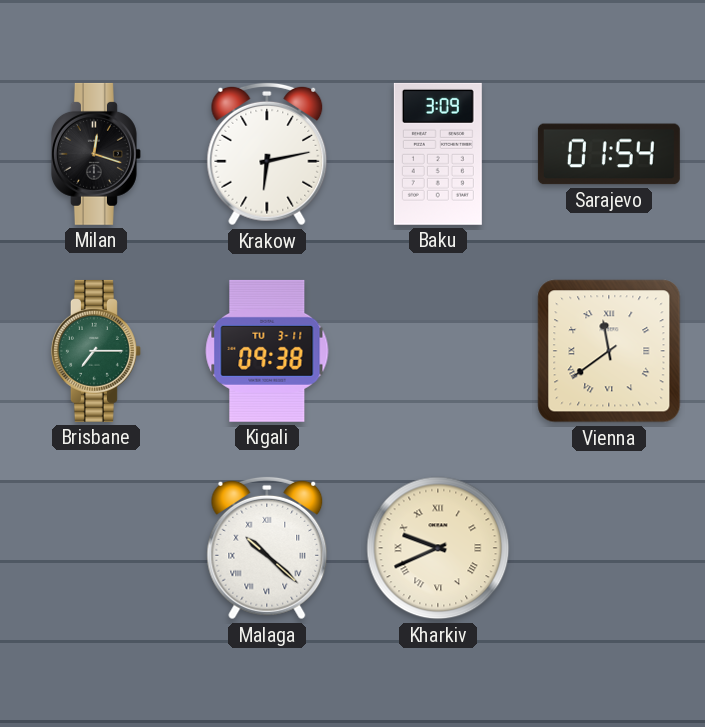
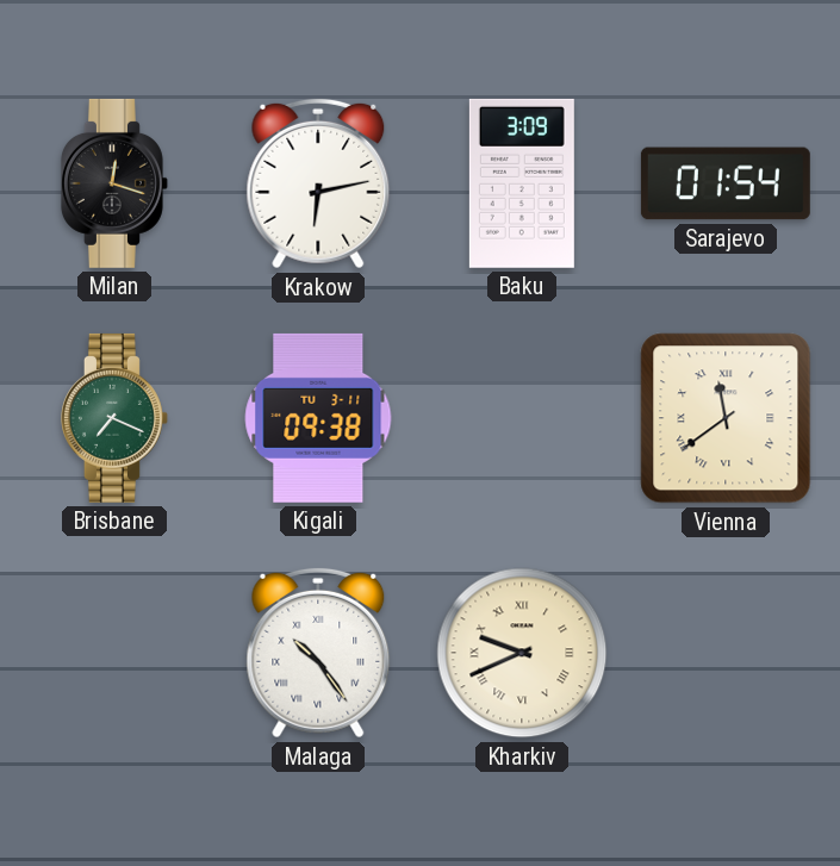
Brisbane: 7:15 -> 7:19 (114, 418)
Malaga: 10:22 -> 10:24 (318, 653)
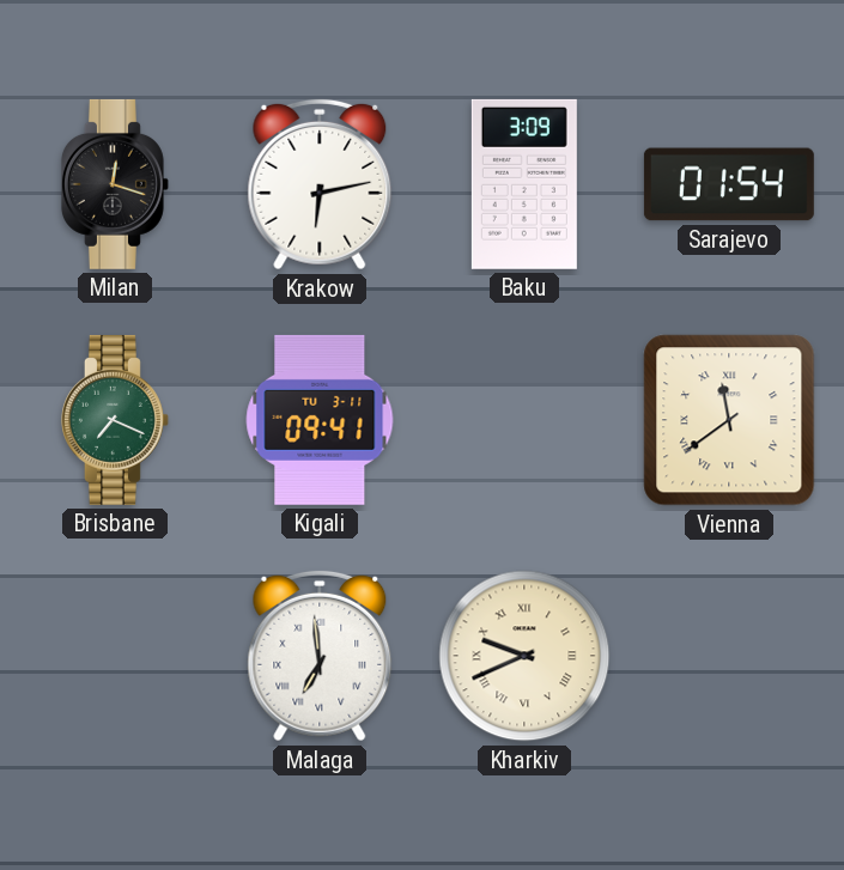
Kigali: 09:38 -> 09:41 (320, 420)
Malaga: 10:24 -> 6:59 (320, 656)
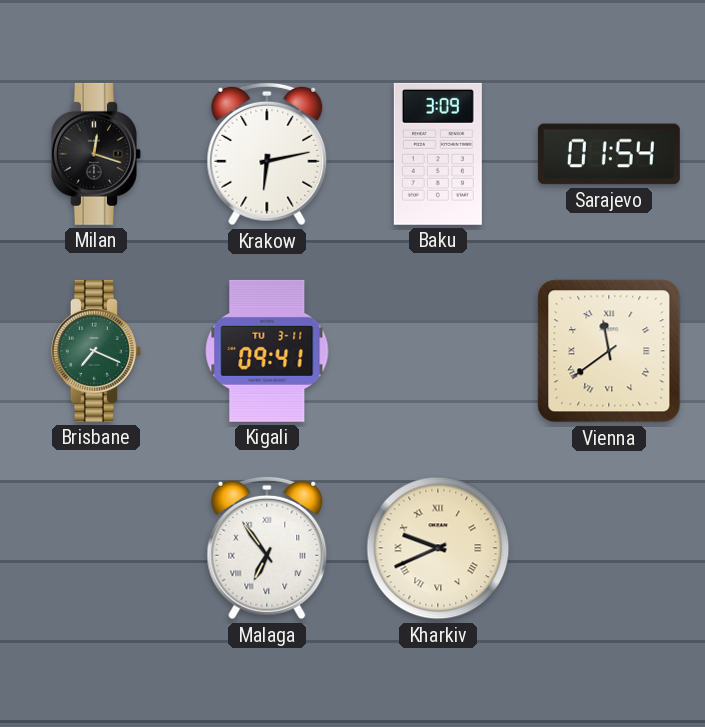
Malaga: 6:59 -> 6:54 (267, 548)
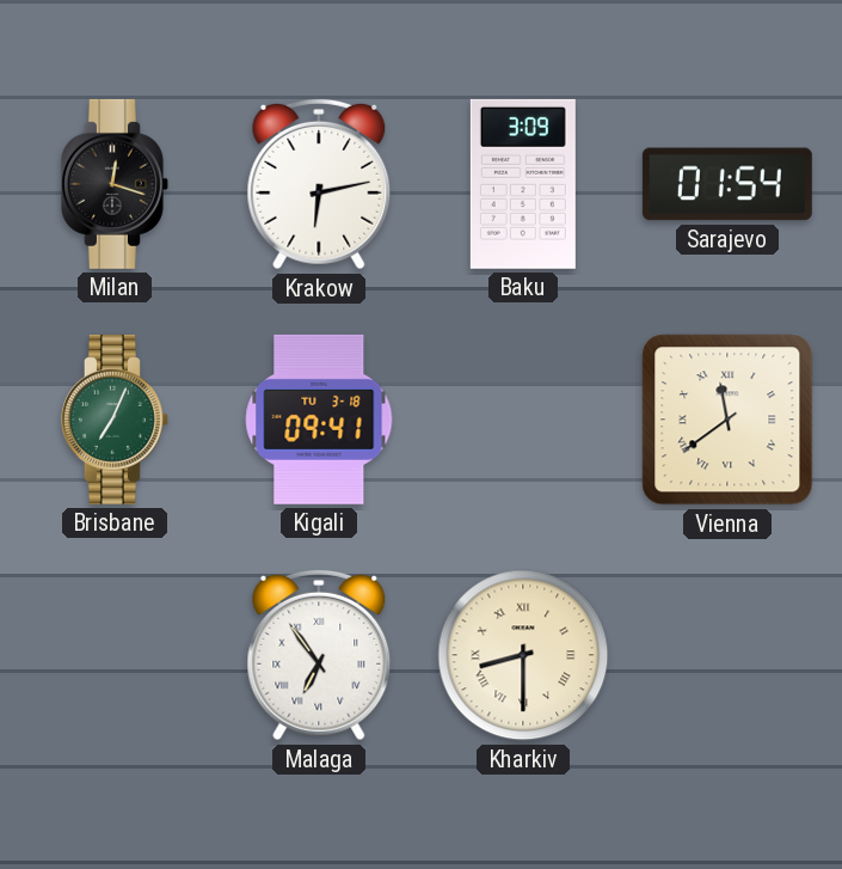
Brisbane: 7:19 -> 7:04 (115, 420)
Kigali date: TU 3-11 -> TU 3-18 (319, 420)
Kharkiv: 9:41 -> 8:30 (523, 655)
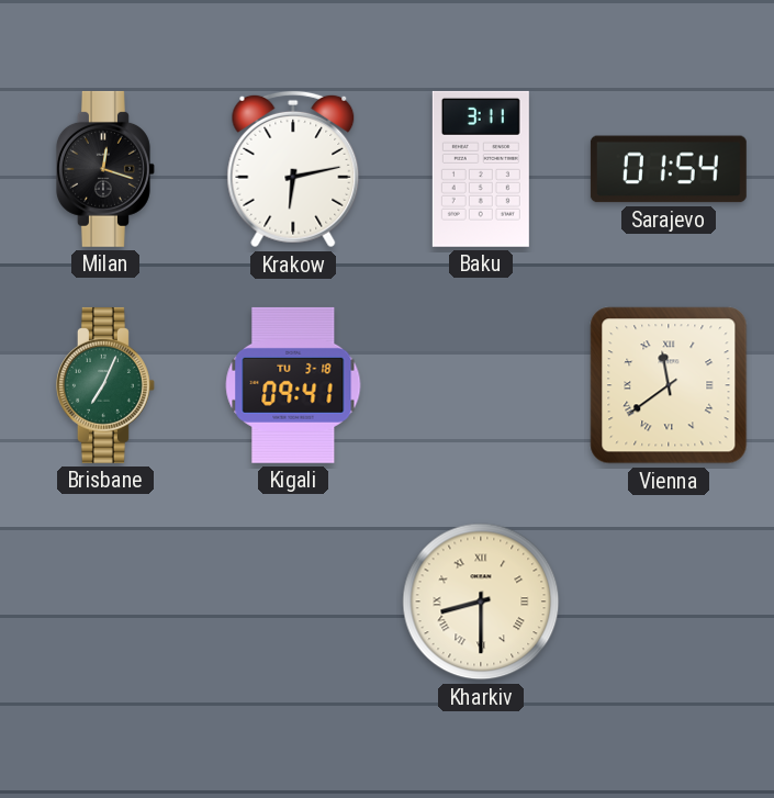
Baku: 3:09 -> 3:11 (481, 169)
Malaga: 6:54 -> none (319, 655)
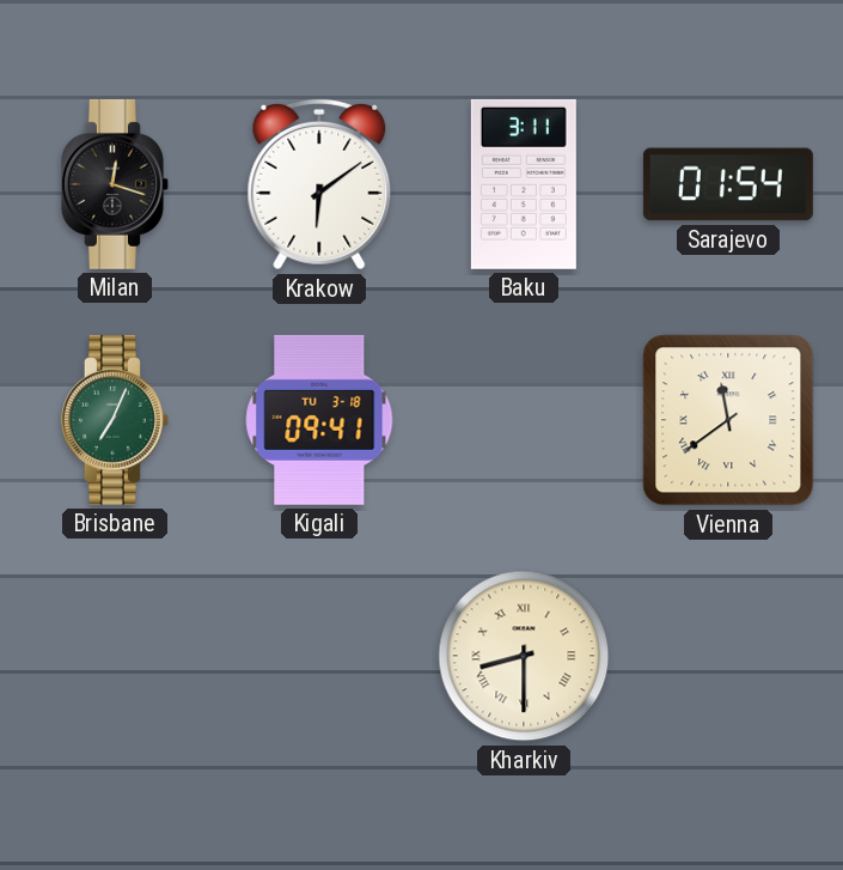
Krakow: 6:13 -> 6:09 (319, 184)
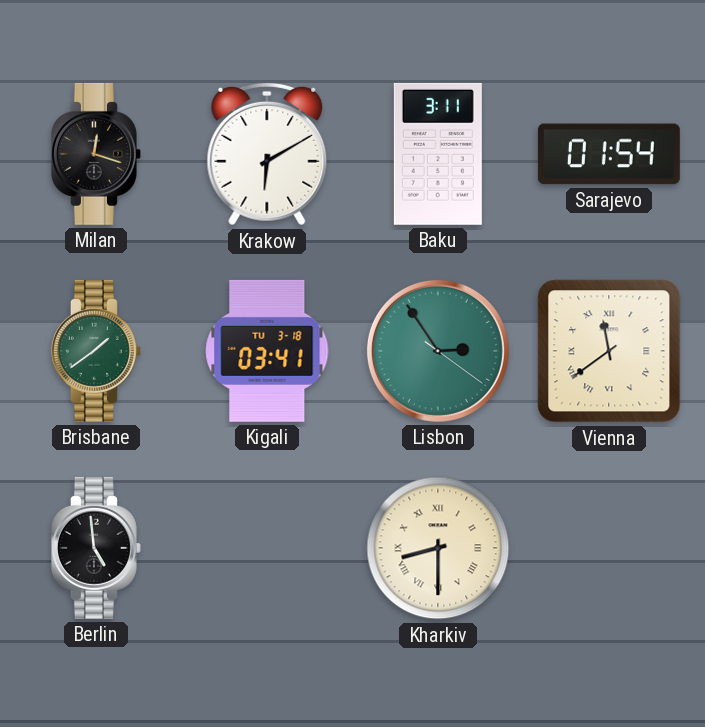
Krakow: 6:09 -> 6:10 (267, 154)
Brisbane: 7:04 -> 1:39 (96, 351)
Kigali: 09:41 -> 03:41 (267, 351)
Lisbon: none -> 2:54 (438, 351)
Berlin: none -> 4:59 (96, 548)
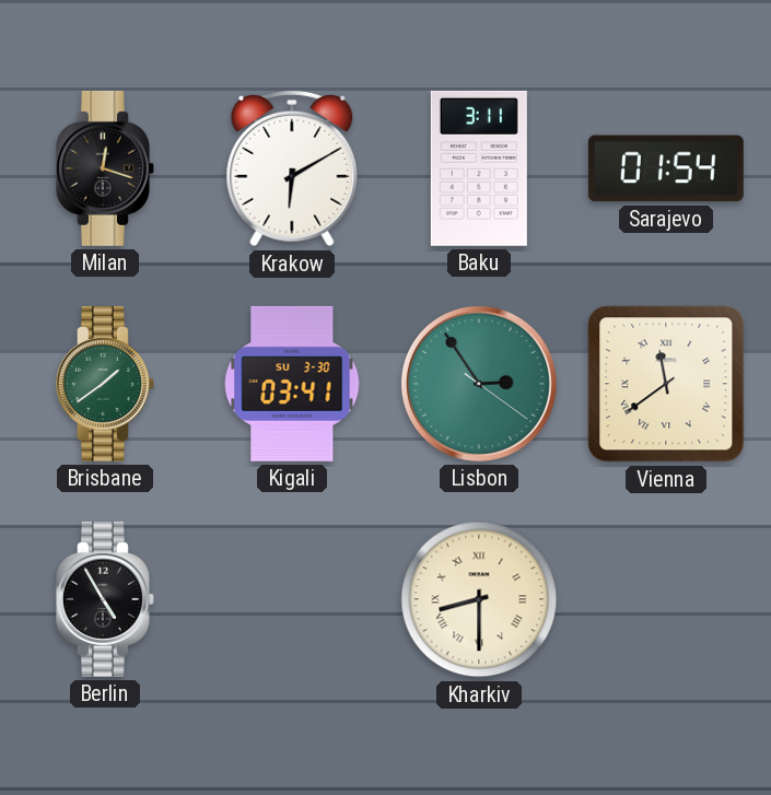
Kigali date: TU 3-18 -> SU 3-30 (292, 384)
Berlin: 4:59 -> 4:55 (105, 599)
